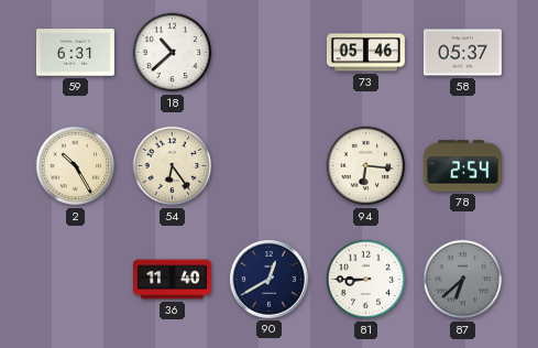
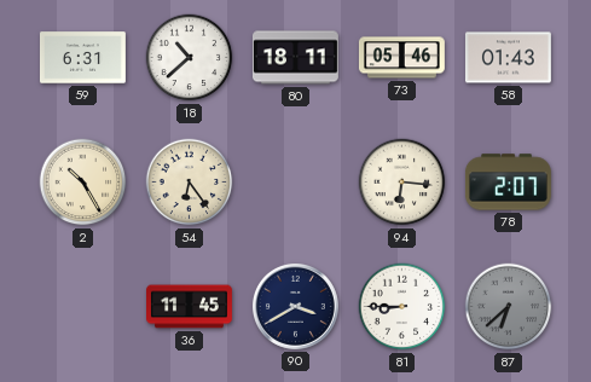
80: none -> 18:11 (295, 58)
58: 05:37 -> 01:43 (508, 58)
78: 2:54 -> 2:07 (508, 183)
36: 11:40 -> 11:45 (190, 307)
90: 12:40 -> 3:40 (295, 306)
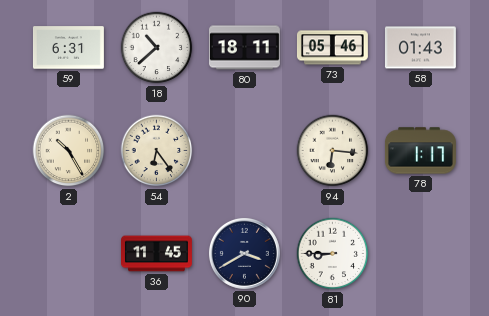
78: 2:07 -> 1:17 (420, 151)
87: 6:38 -> none (509, 307)
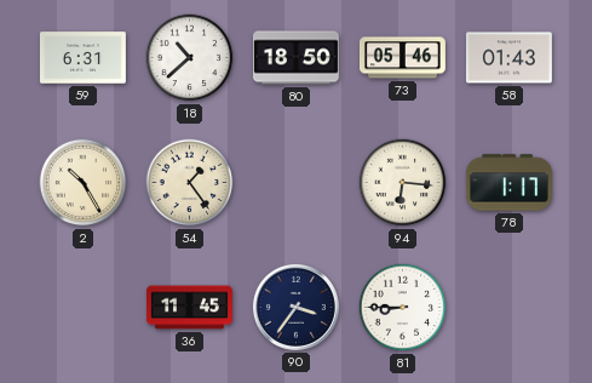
80: 18:11 -> 18:50 (295, 58)
54: 6:24 -> 1:24 (190, 183)
90: 3:40 -> 3:36 (295, 307)
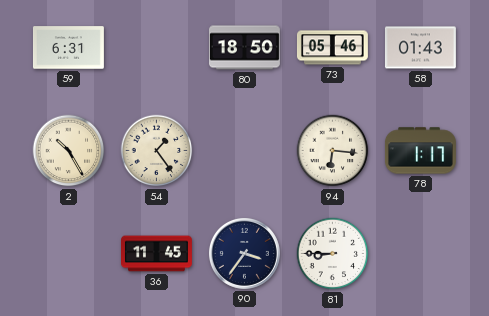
18: 10:38 -> none (190, 58)
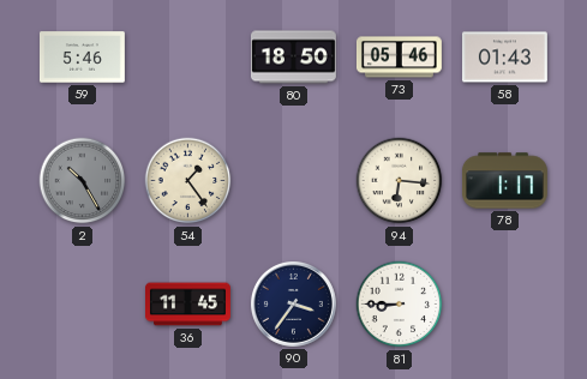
59: 6:31 -> 5:46 (82, 58)
2 dial: cream -> grey (83, 181)
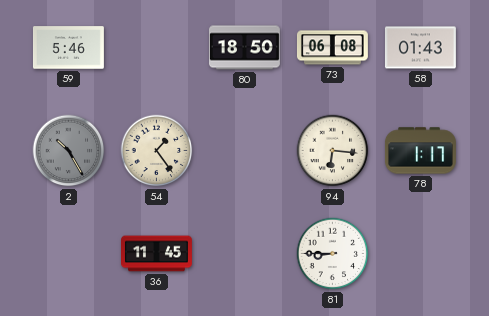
73: 05:46 -> 06:08 (332, 48)
90: 3:36 -> none (293, 303)
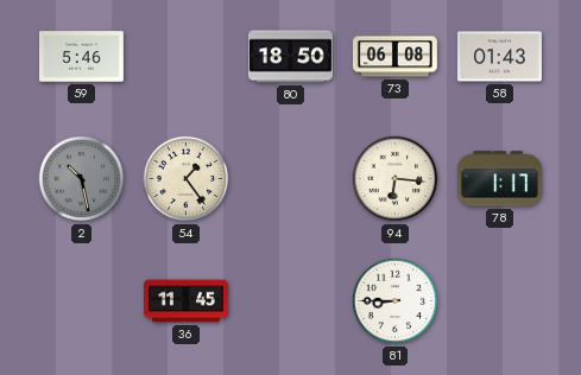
2: 10:25 -> 10:28 (82, 179)
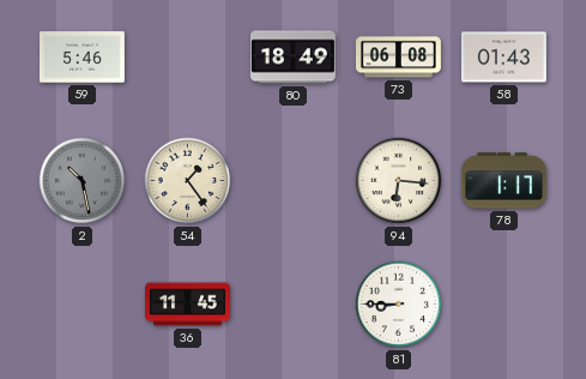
80: 18:50 -> 18:49 (292, 58)
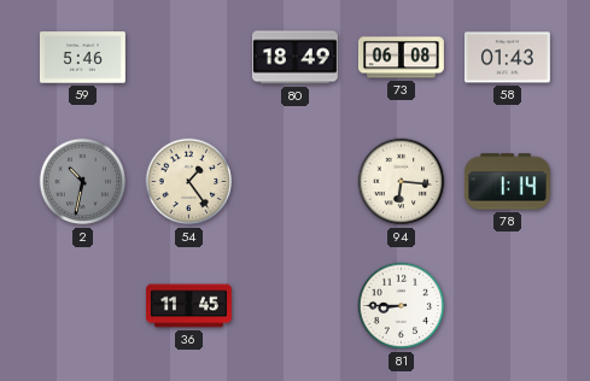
2: 10:28 -> 10:32 (83, 182)
78: 1:17 -> 1:14 (507, 182)
